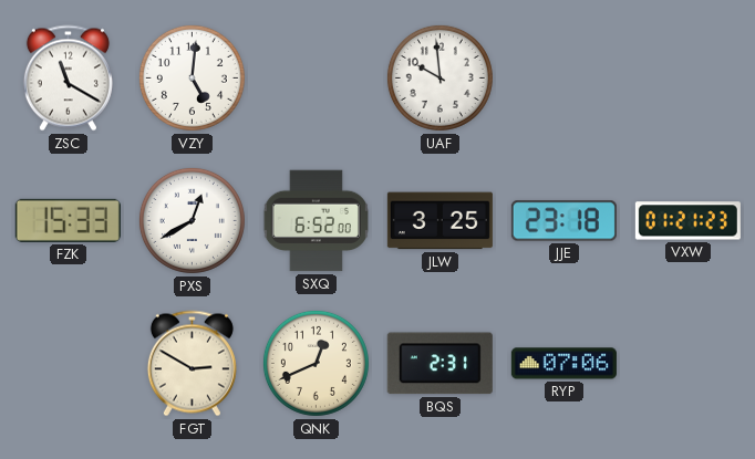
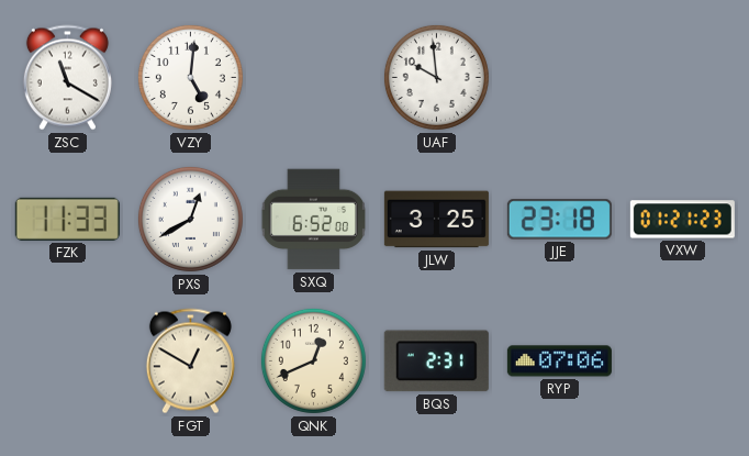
FZK: 15:33 -> 11:33 (67, 219)
FGT: 2:50 -> 12:50 (190, 362)
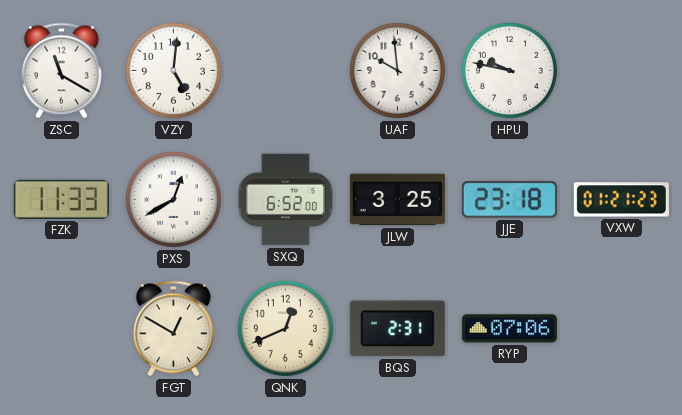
HPU: none -> 9:47 (509, 70)
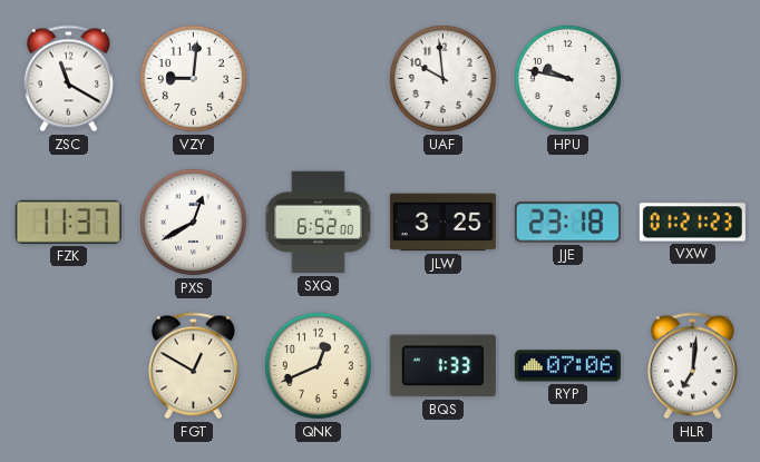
VZY: 5:01 -> 9:01 (193, 78)
FZK: 11:33 -> 11:37 (68, 222)
BQS: 2:31 -> 1:33 (442, 366)
HLR: none -> 7:01 (692, 366)
